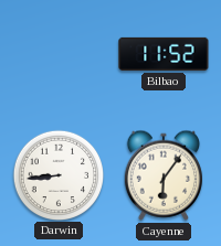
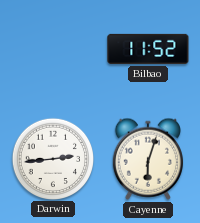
Darwin: 8:44 -> 2:44 (52, 158)
Cayenne: 6:06 -> 6:03 (147, 159)
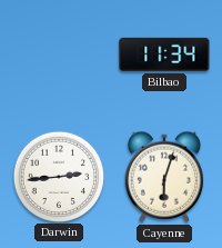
Bilbao: 11:52 -> 11:34 (164, 54)
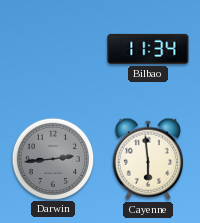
Darwin dial: white -> grey (52, 158)
Cayenne: 6:03 -> 5:59 (147, 159)
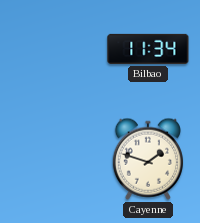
Darwin: 2:44 -> none (52, 158)
Cayenne: 5:59 -> 1:48 (147, 159)
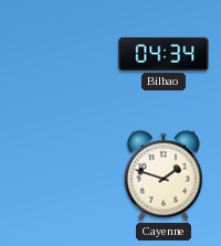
Bilbao: 11:34 -> 04:34 (164, 54)
